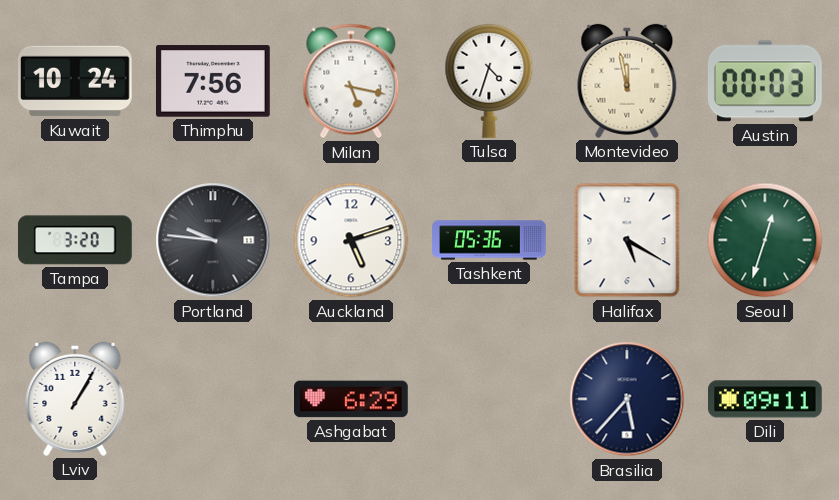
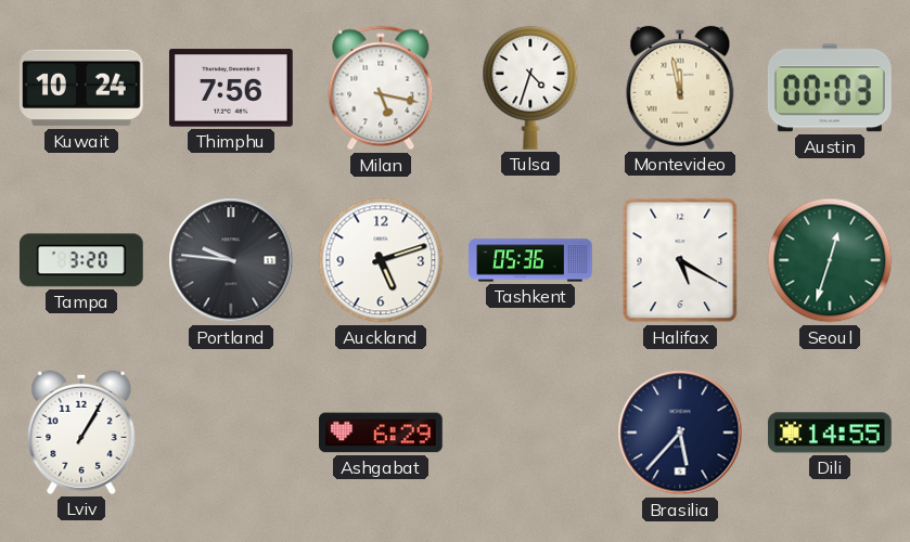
Dili: 09:11 -> 14:55 (831, 433)
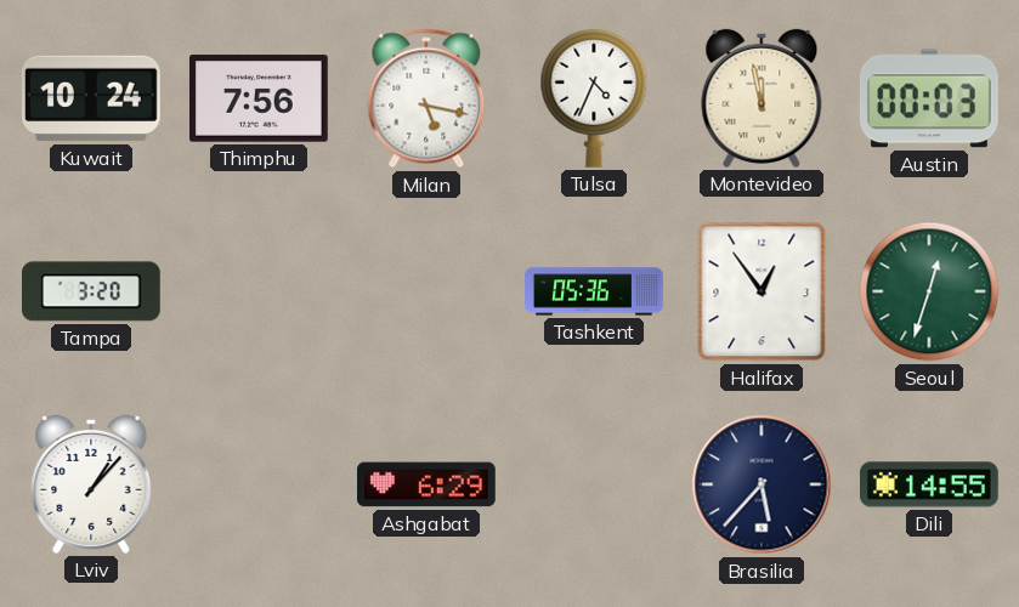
Tulsa: 4:33 -> 4:34 (594, 98)
Portland: 9:46 -> none (231, 260)
Auckland: 5:12 -> none (381, 260)
Halifax: 5:20 -> 12:54 (762, 291)
Lviv: 1:05 -> 1:07 (91, 484)
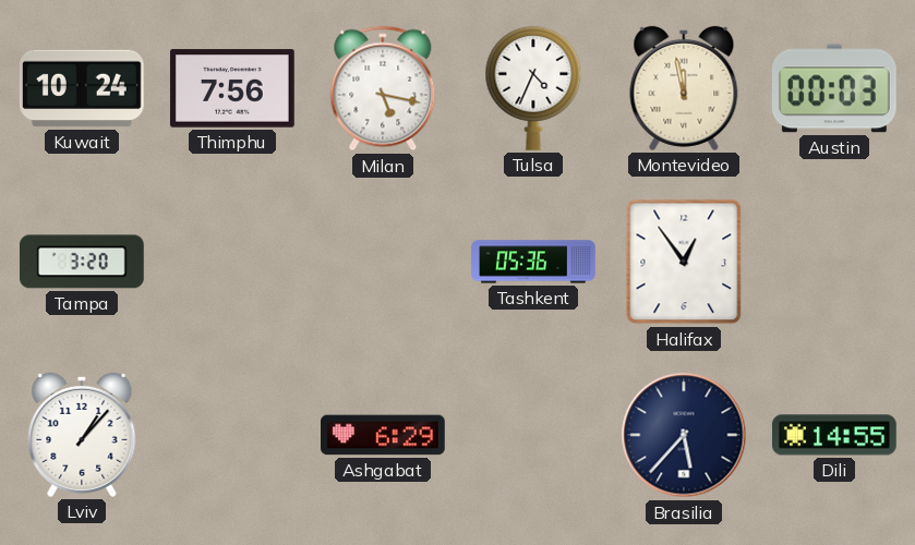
Seoul: 12:33 -> none (929, 291)
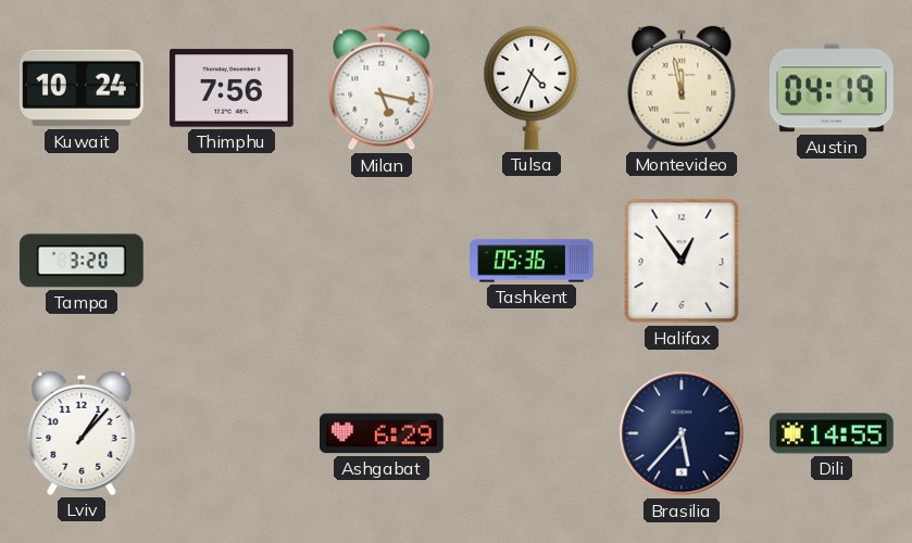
Austin: 00:03 -> 04:19 (832, 88)
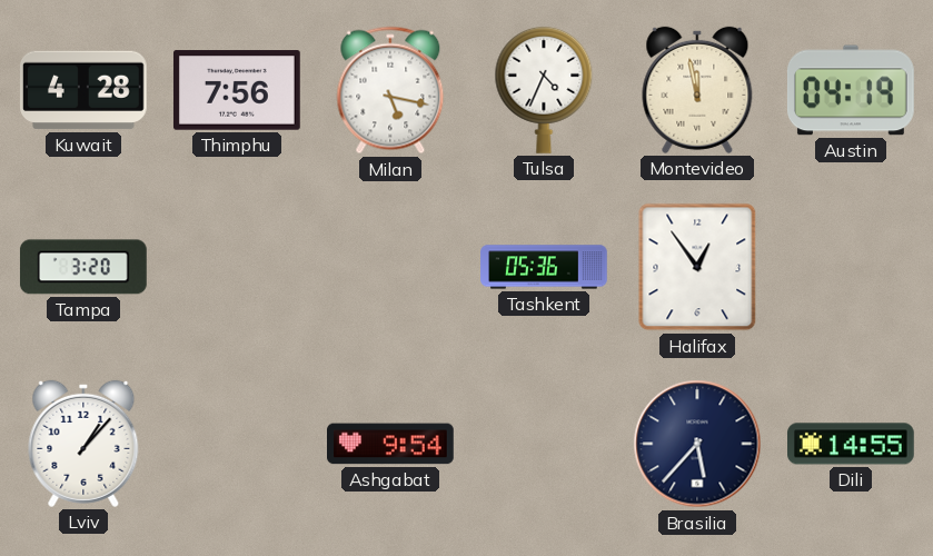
Kuwait: 10:24 -> 4:28 (85, 90)
Ashgabat: 6:29 -> 9:54 (391, 444)
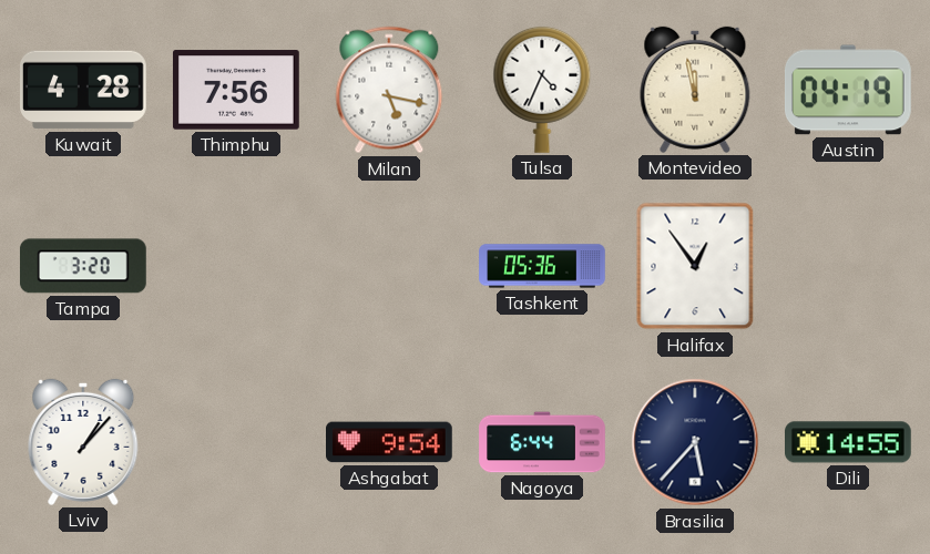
Nagoya: none -> 6:44 (542, 442)
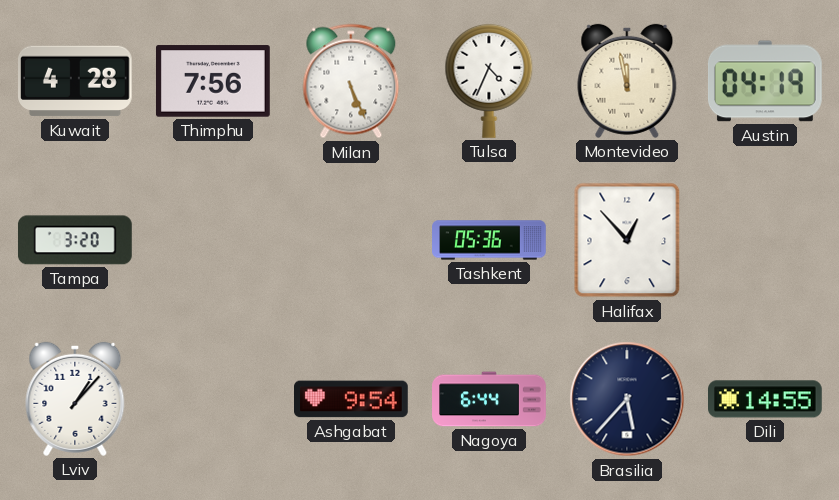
Milan: 5:17 -> 5:26 (351, 81)
Halifax: 12:54 -> 12:53 (627, 240)
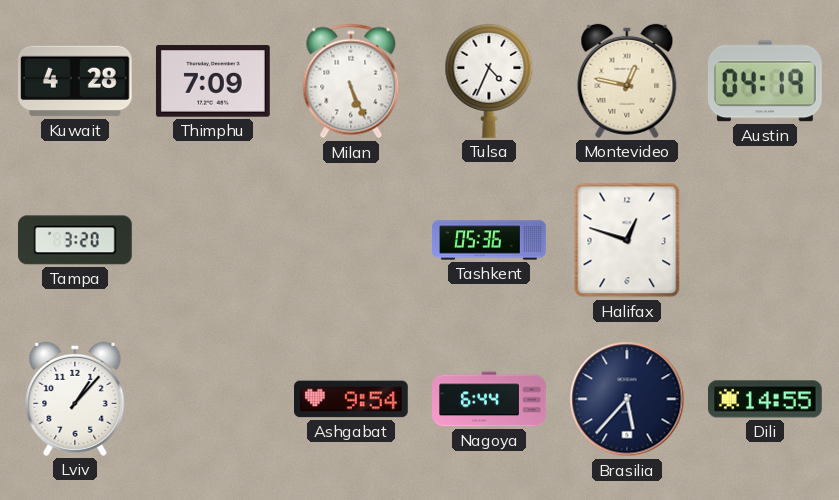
Thimphu: 7:56 -> 7:09 (213, 81)
Montevideo: 11:58 -> 12:47 (627, 81)
Halifax: 12:53 -> 12:48 (627, 240)
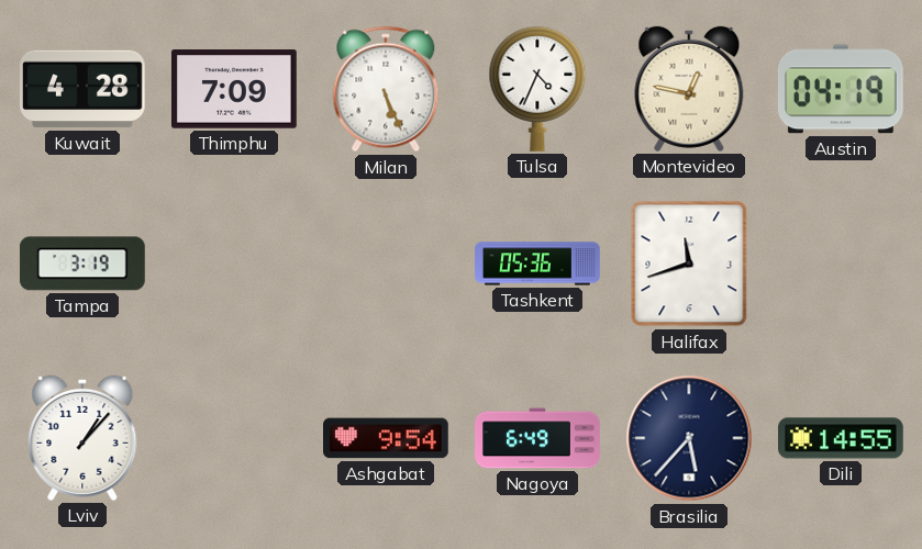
Tampa: 3:20 -> 3:19 (82, 264)
Halifax: 12:48 -> 11:42 (689, 264)
Nagoya: 6:44 -> 6:49 (537, 438)
